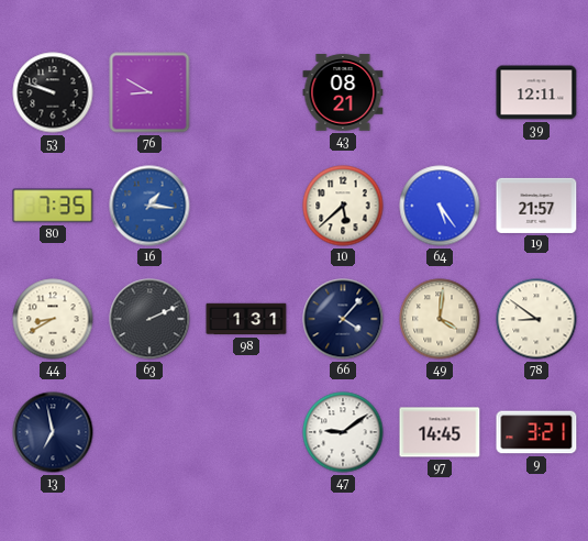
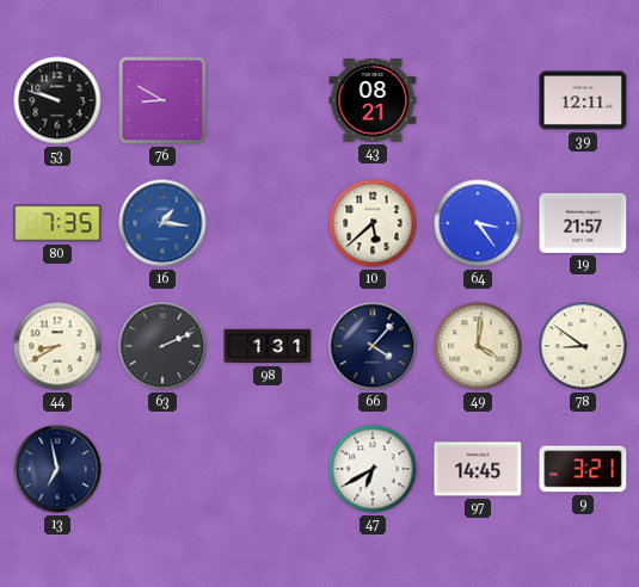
64: 5:24 -> 3:24 (478, 223)
47: 9:09 -> 6:40 (373, 469)
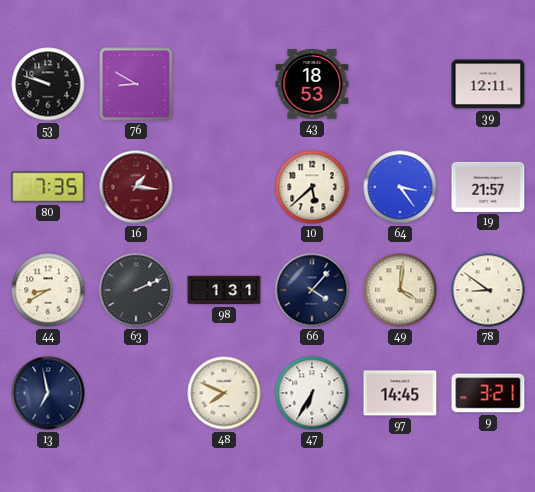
43: 08:21 -> 18:53 (312, 84)
16 dial: blue -> burgundy (136, 187)
48: none -> 7:49 (224, 393)
47: 6:40 -> 6:35 (312, 393)
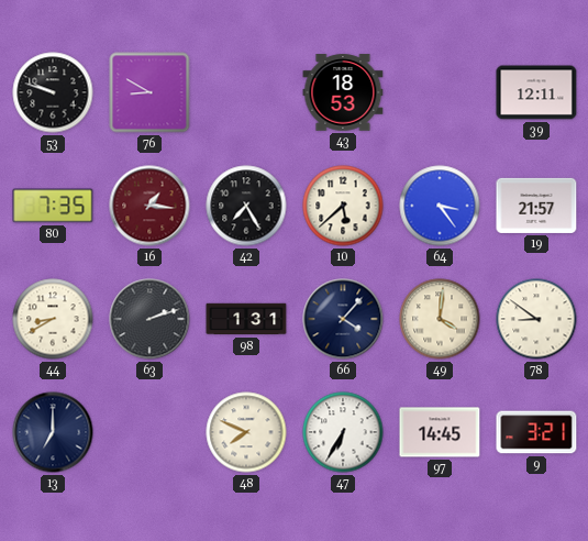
42: none -> 7:25 (246, 206)
63: 2:11 -> 2:12 (149, 319)
13: 6:58 -> 7:00 (53, 432)
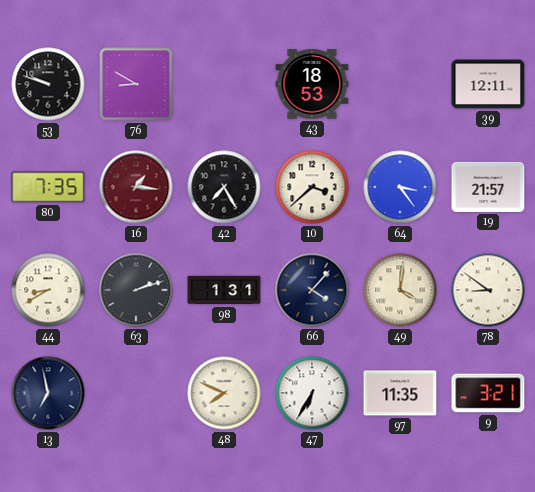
10: 5:38 -> 3:38 (312, 187)
13: 7:00 -> 6:58 (48, 393)
97: 14:45 -> 11:35 (400, 393)
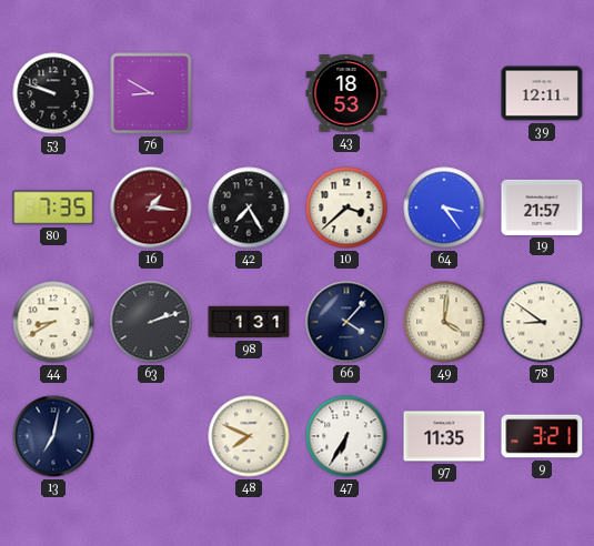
13: 6:58 -> 7:02 (53, 436)
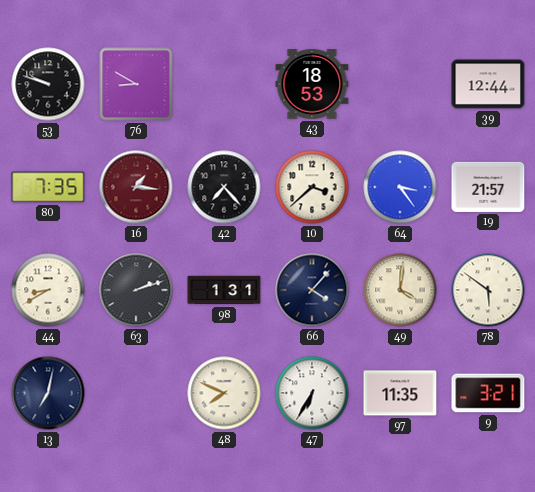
39: 12:11 -> 12:44 (488, 84)
42: 7:25 -> 7:23 (224, 187)
78: 8:51 -> 5:51 (488, 290)
